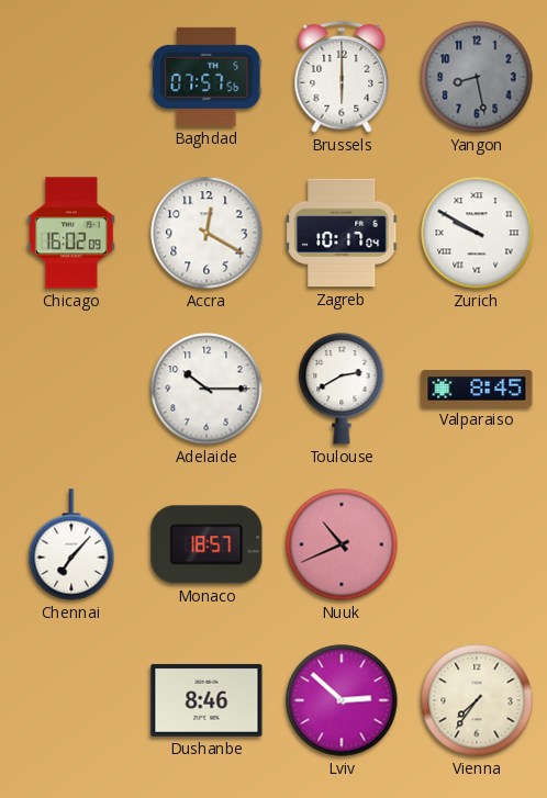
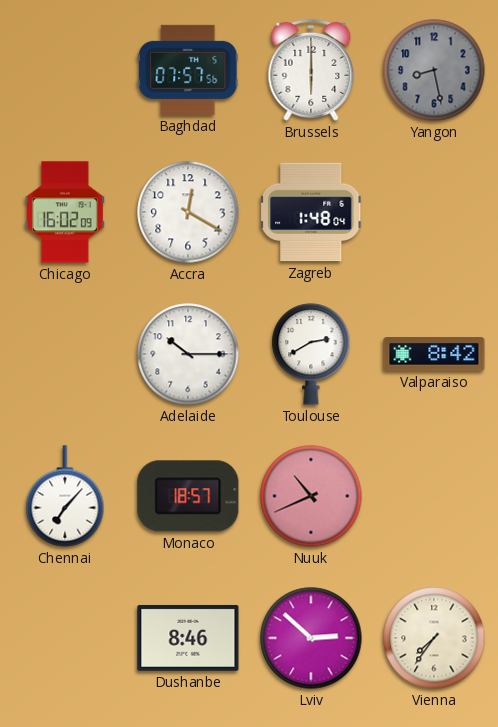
Zagreb: 10:17 -> 1:48 (312, 212)
Zurich: 9:50 -> none (477, 233)
Valparaiso: 8:45 -> 8:42 (434, 354)
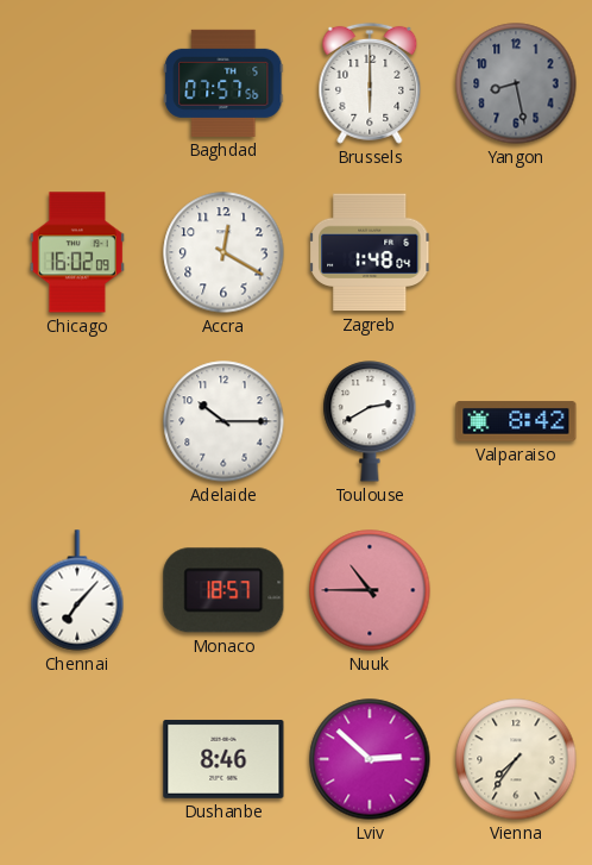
Nuuk: 10:41 -> 10:45 (370, 590)
